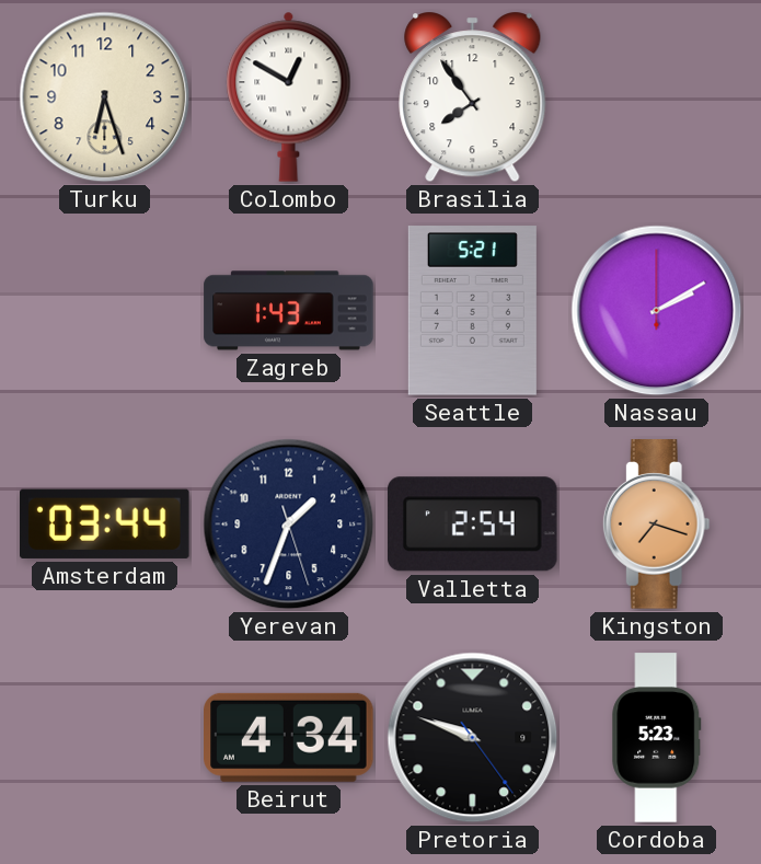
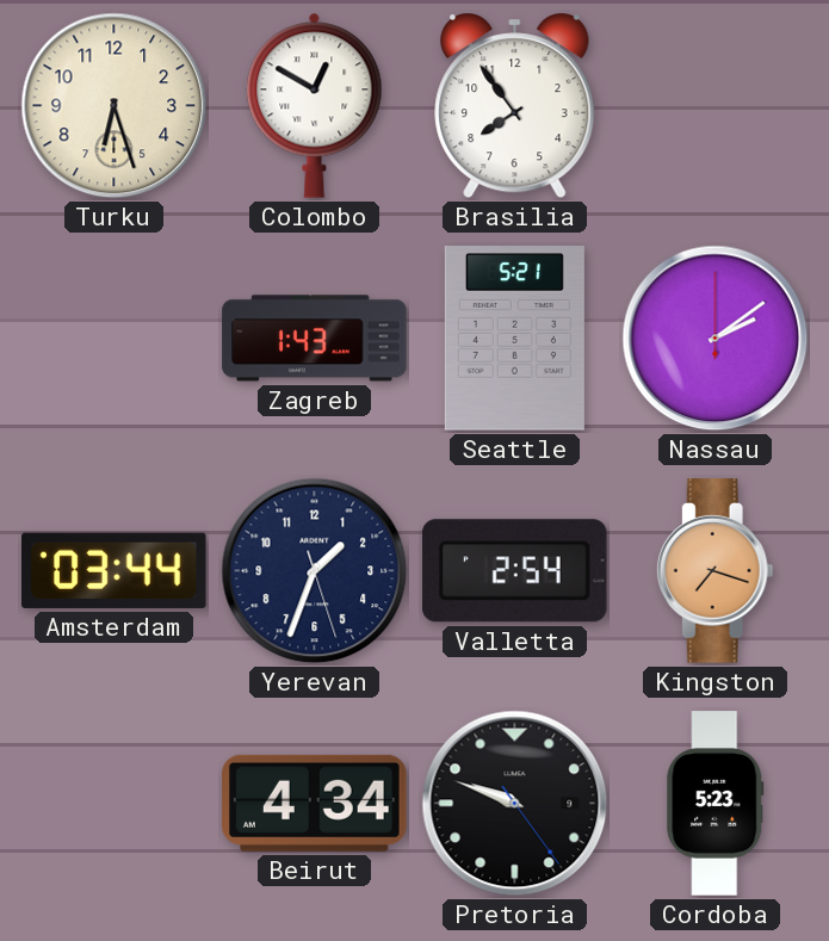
Nassau: 2:10 -> 2:09 (716, 339)
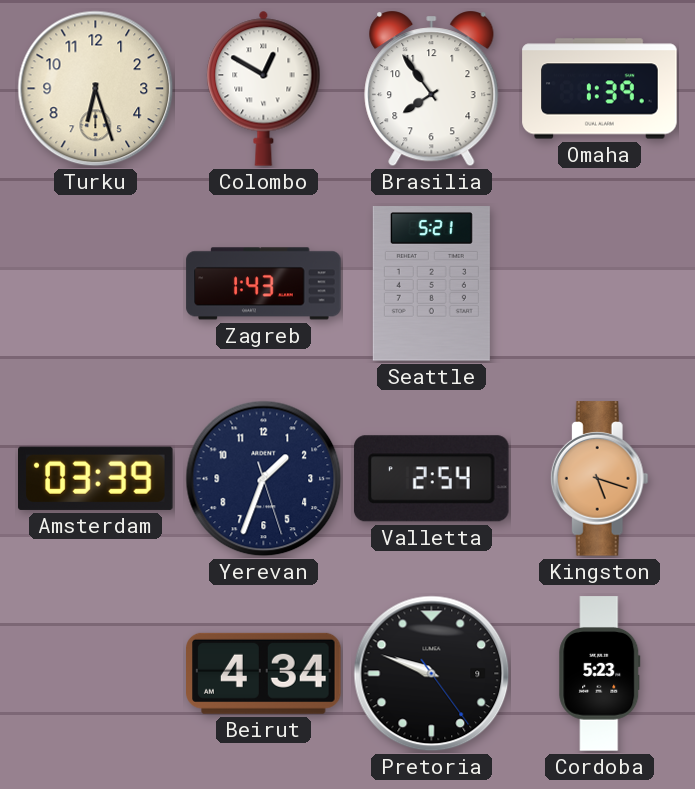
Omaha: none -> 1:39 (600, 89)
Nassau: 2:09 -> none (716, 339)
Amsterdam: 03:44 -> 03:39 (96, 478)
Kingston: 7:18 -> 5:18 (599, 479)
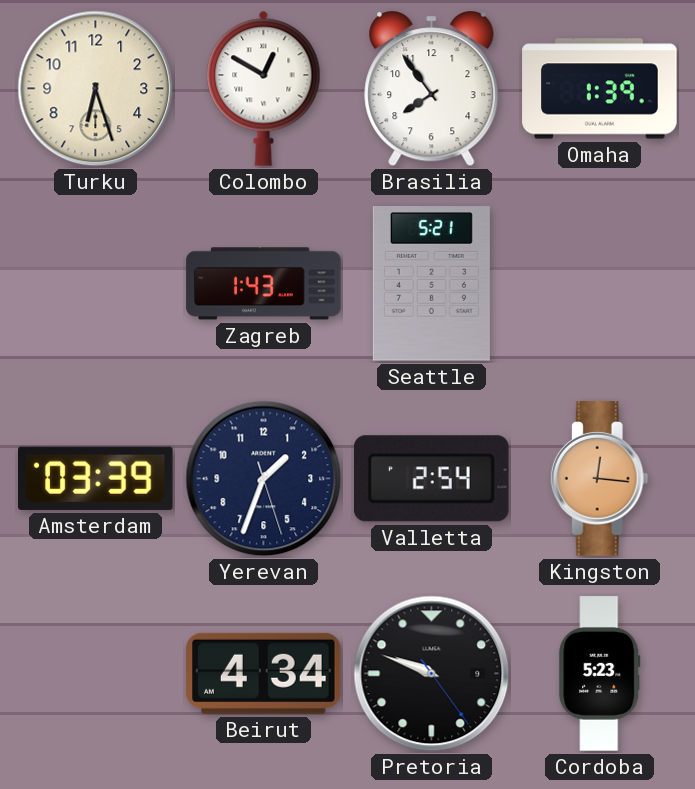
Kingston: 5:18 -> 12:16 (599, 479)
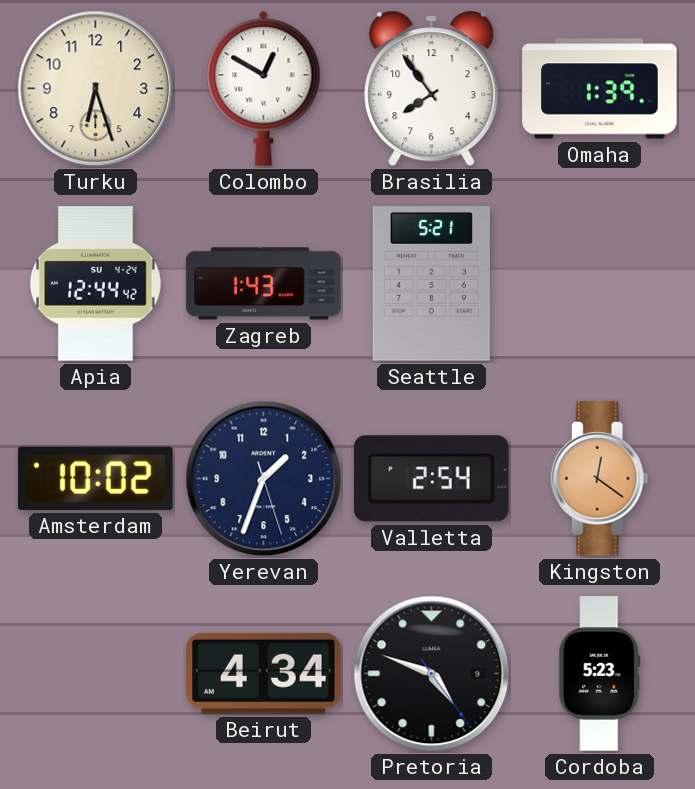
Apia: none -> 12:44 (95, 284)
Amsterdam: 03:39 -> 10:02 (96, 478)
Kingston: 12:16 -> 12:21 (599, 479)
Pretoria: 9:48 -> 4:48 (432, 674)
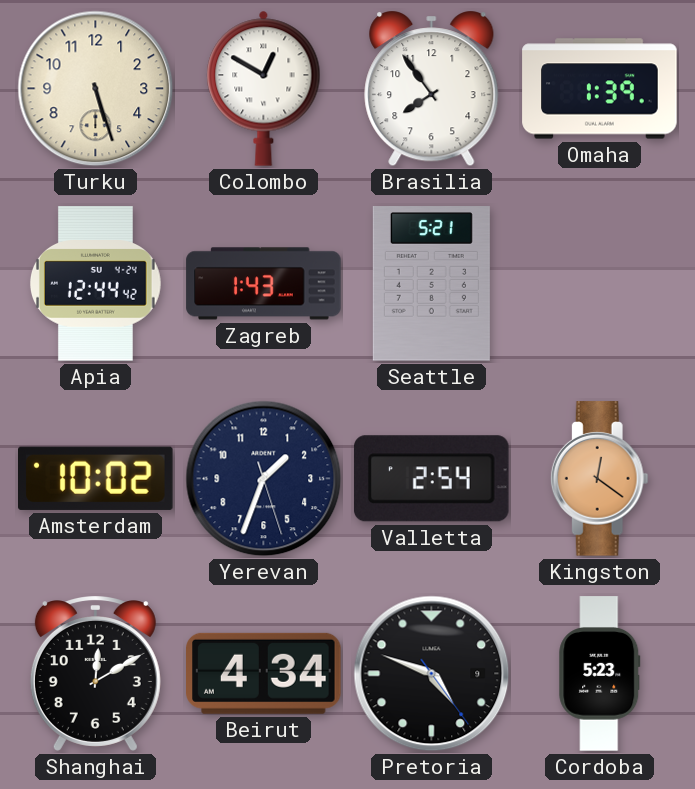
Turku: 6:27 -> 5:27 (96, 89)
Shanghai: none -> 12:10 (95, 674)
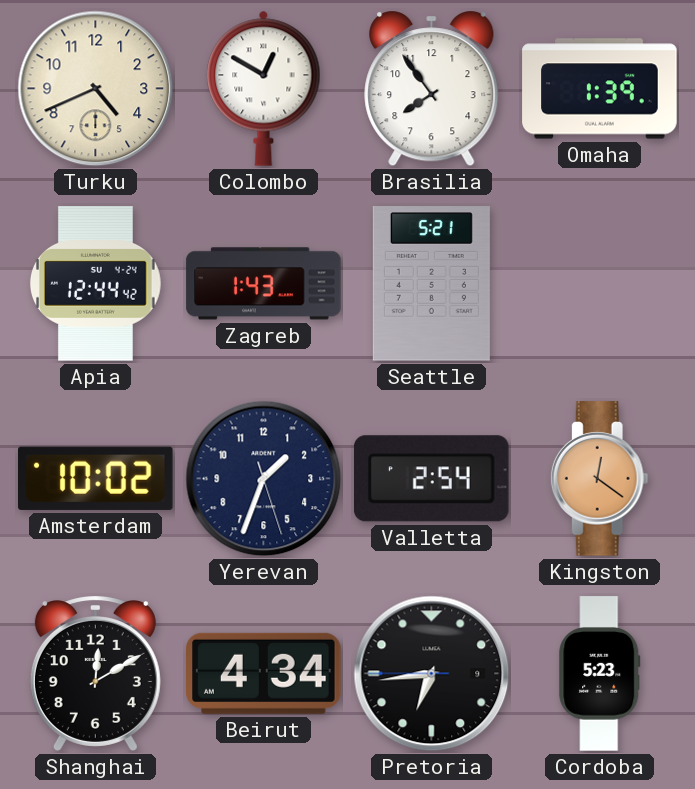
Turku: 5:27 -> 4:41 (96, 89)
Pretoria: 4:48 -> 6:43 (432, 674)
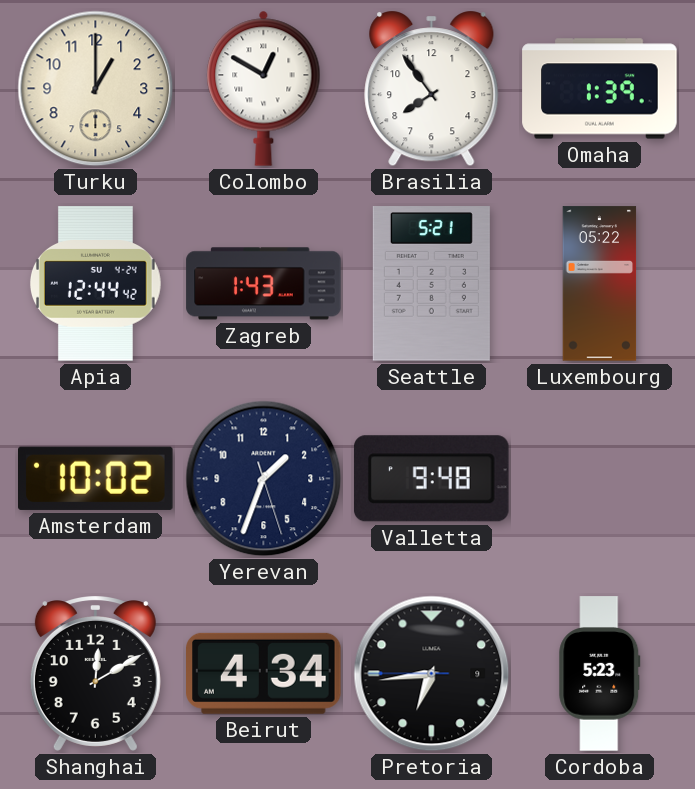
Turku: 4:41 -> 1:00 (96, 89)
Luxembourg: none -> 05:22 (600, 284)
Valletta: 2:54 -> 9:48 (431, 479)
Kingston: 12:21 -> none (599, 479)
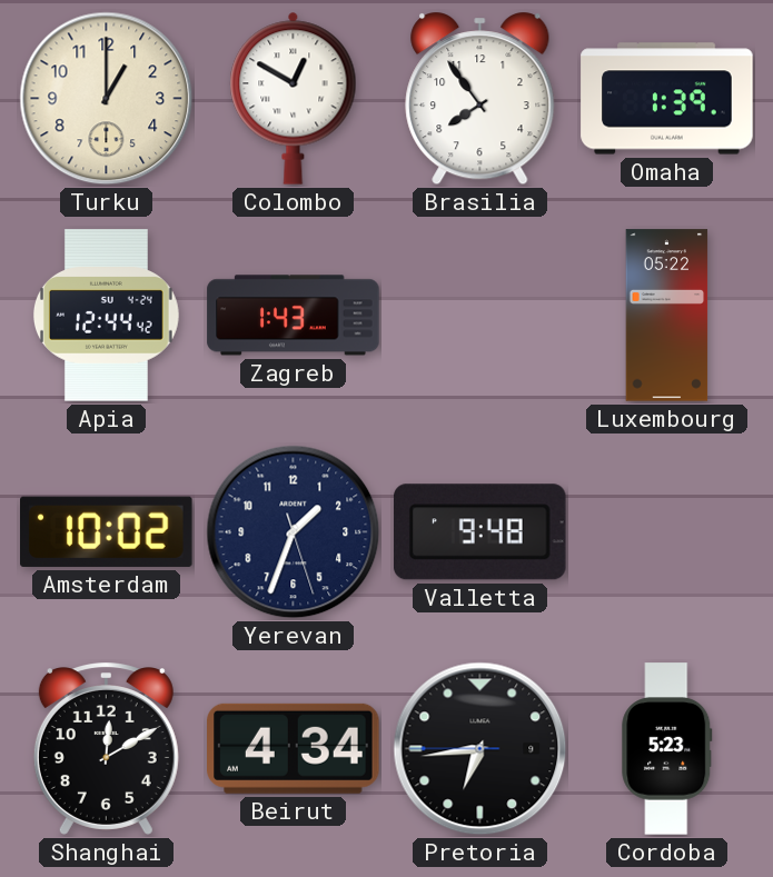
Seattle: 5:21 -> none (431, 284)
